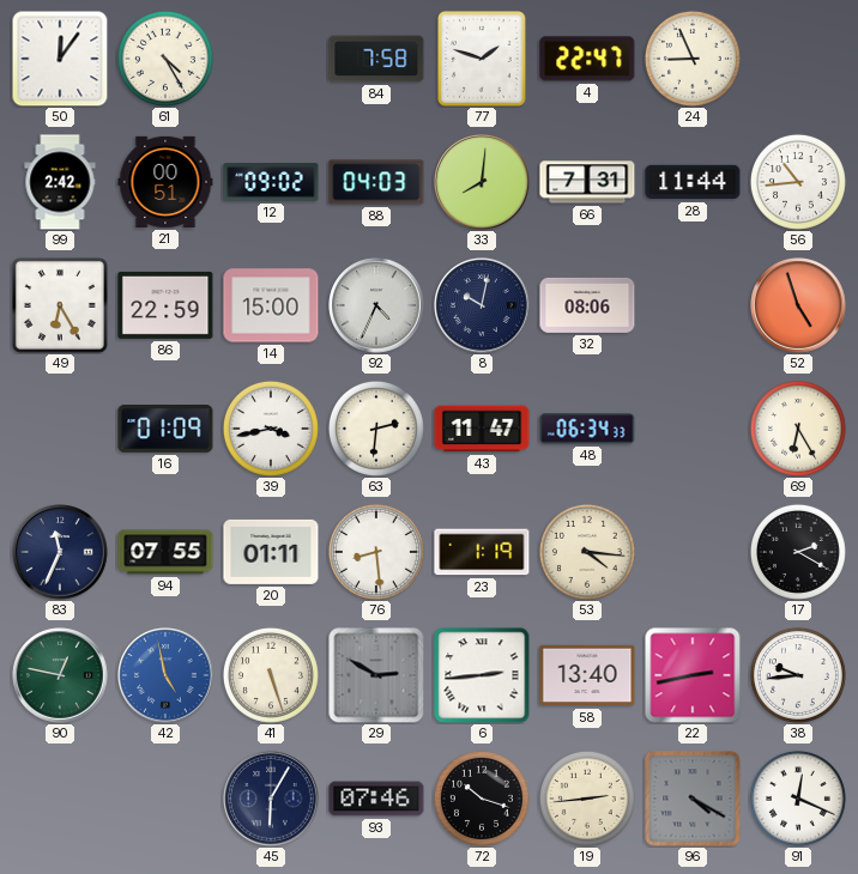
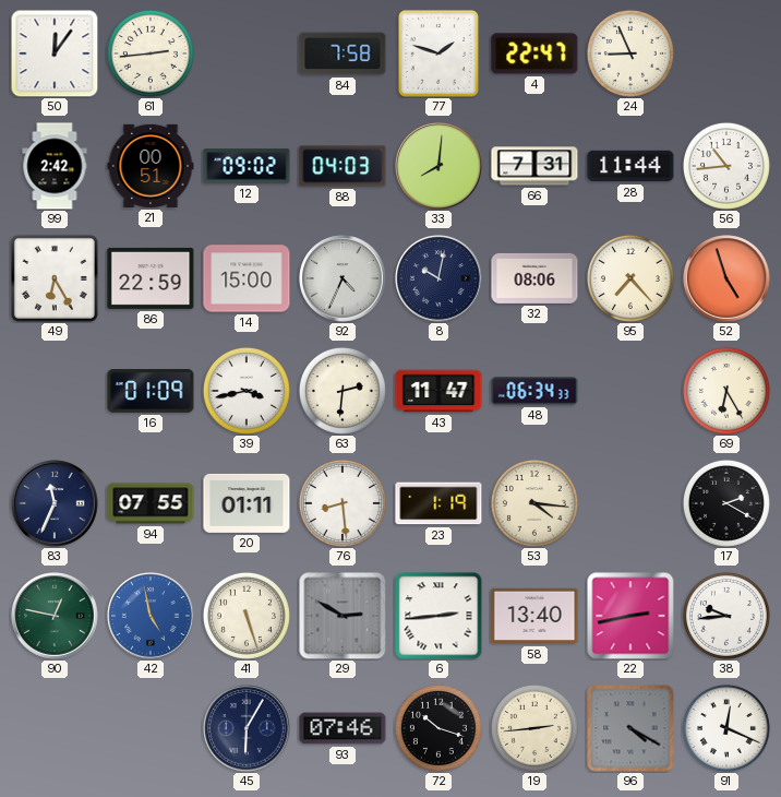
61: 4:25 -> 2:44 (151, 53)
95: none -> 7:23 (630, 278)
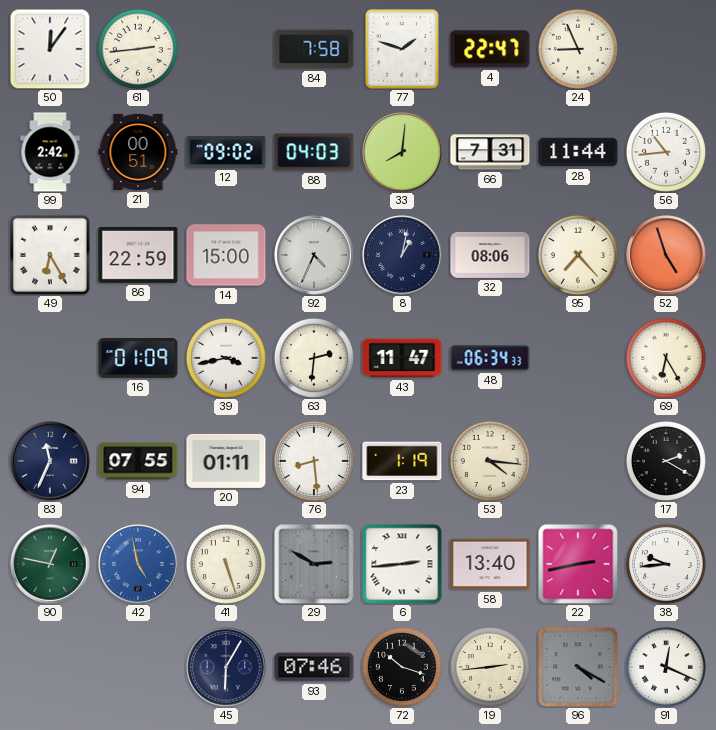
8: 10:02 -> 1:02 (402, 255)
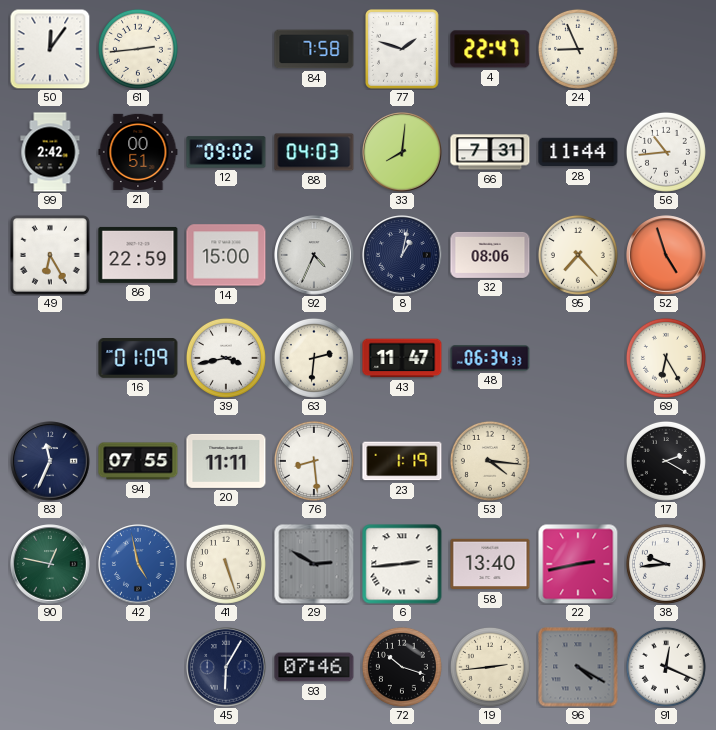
20: 01:11 -> 11:11 (226, 461)
